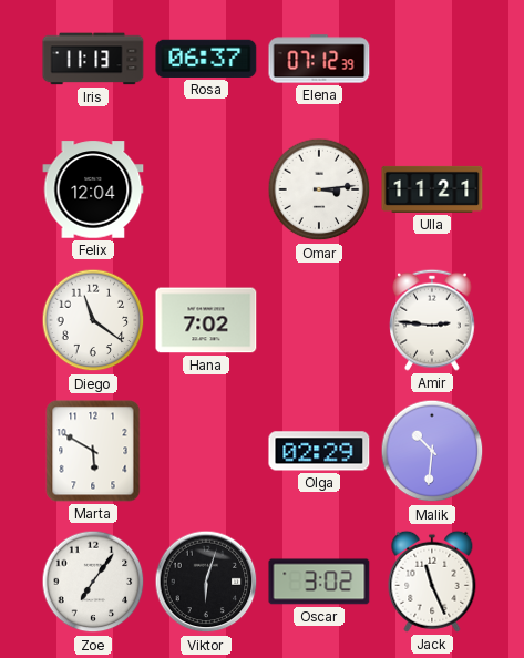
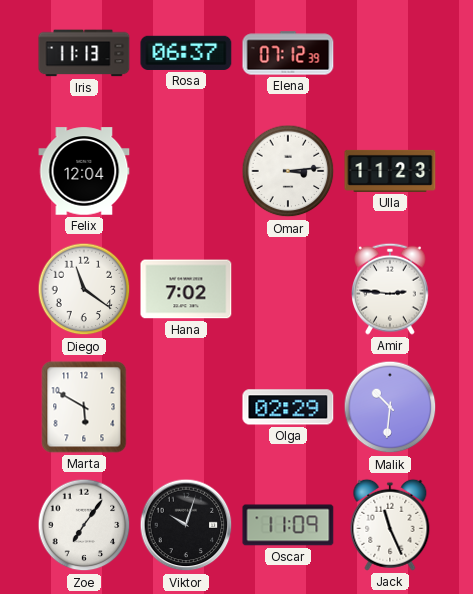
Ulla: 11:21 -> 11:23 (390, 171)
Viktor: 6:03 -> 10:03 (186, 525)
Oscar: 3:02 -> 11:09 (288, 525)
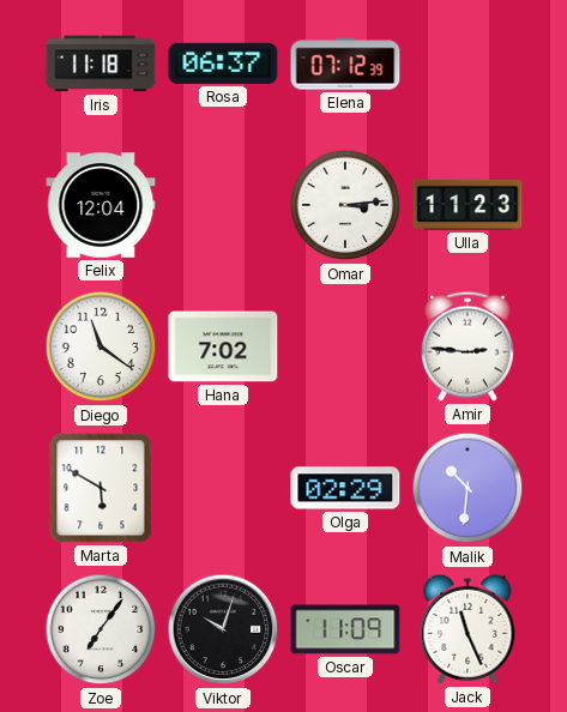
Iris: 11:13 -> 11:18 (101, 64)
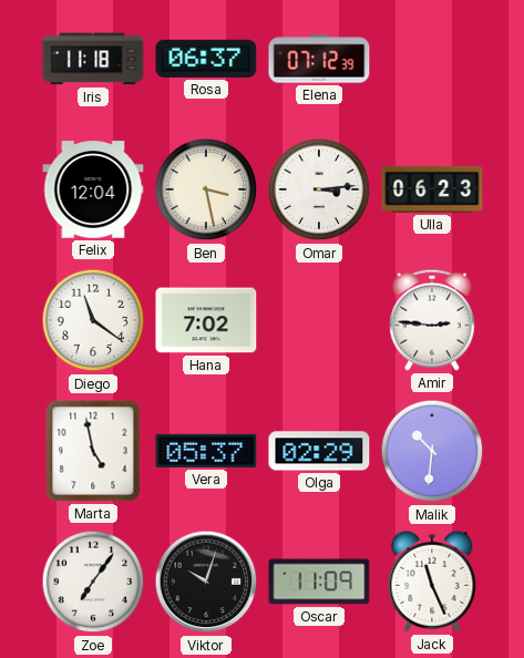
Ben: none -> 3:28 (206, 189)
Ulla: 11:23 -> 06:23 (432, 189)
Marta: 5:50 -> 4:58 (93, 451)
Vera: none -> 05:37 (206, 451)
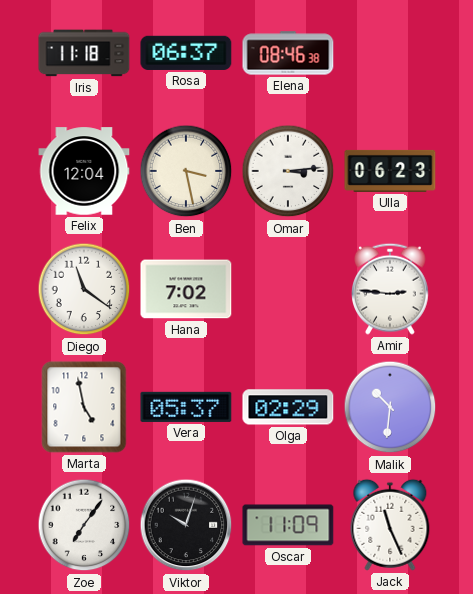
Elena: 07:12 -> 08:46 (288, 53)
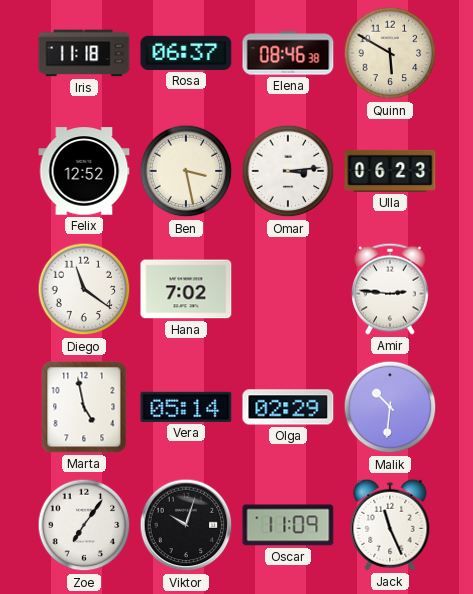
Quinn: none -> 5:50 (390, 53)
Felix: 12:04 -> 12:52 (84, 171)
Vera: 05:37 -> 05:14 (186, 407)
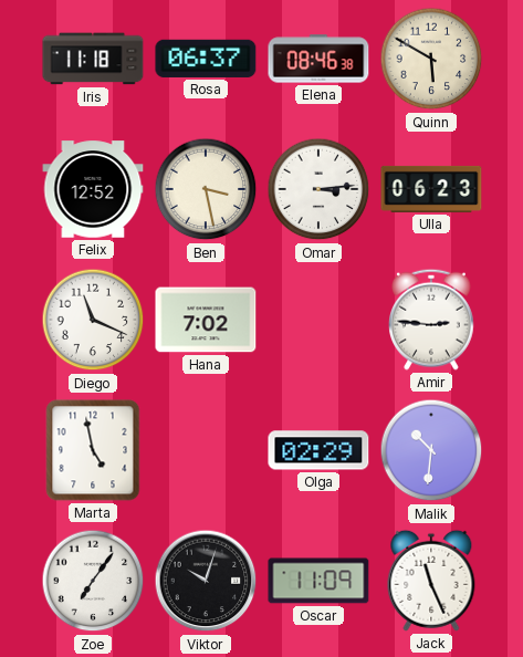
Diego: 11:21 -> 11:19 (93, 320)
Vera: 05:14 -> none (186, 407)
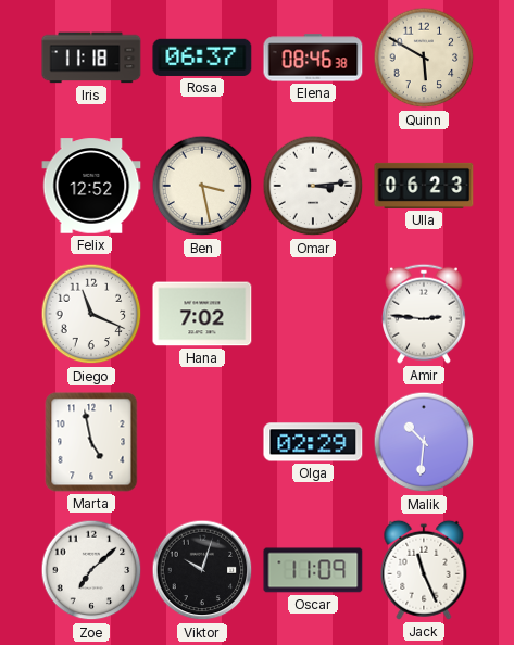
Zoe: 7:06 -> 7:08 (91, 570)
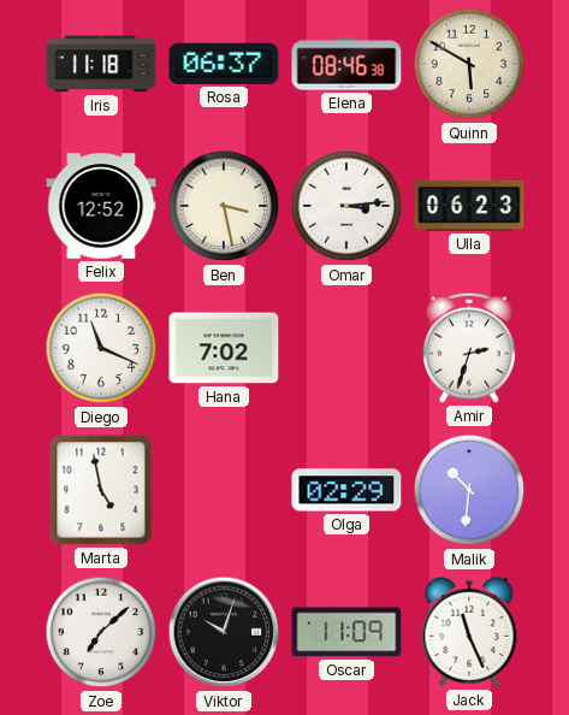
Amir: 2:46 -> 2:33 (470, 348)
